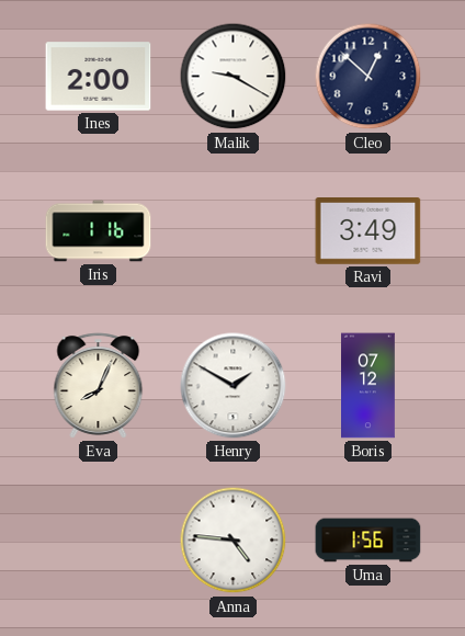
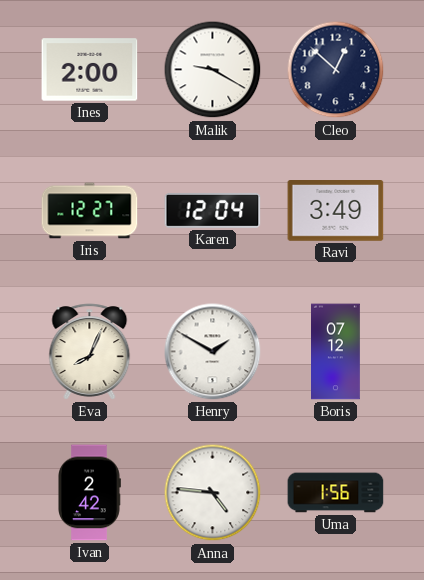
Iris: 1:16 -> 12:27 (90, 211)
Karen: none -> 12:04 (213, 210)
Ivan: none -> 2:42 (89, 493)
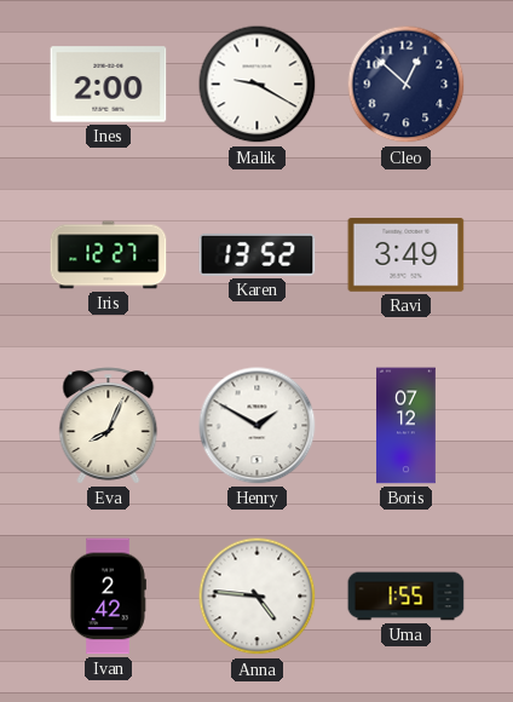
Karen: 12:04 -> 13:52 (258, 254)
Uma: 1:56 -> 1:55 (407, 597)
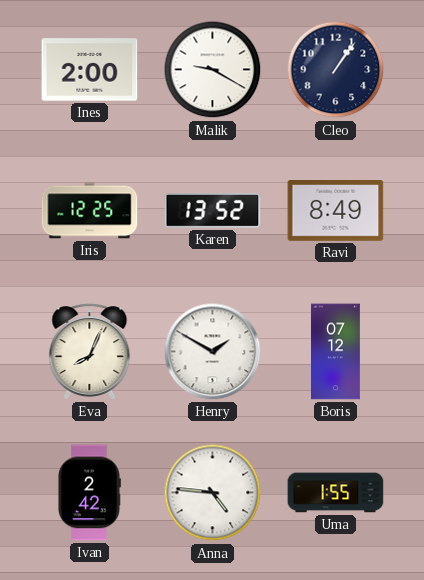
Cleo: 12:52 -> 1:06 (336, 70)
Iris: 12:27 -> 12:25 (90, 211)
Ravi: 3:49 -> 8:49 (336, 211)
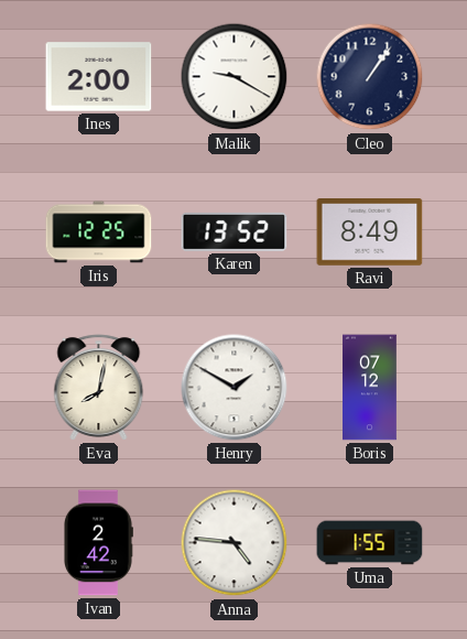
Eva: 8:04 -> 8:02 (99, 388)
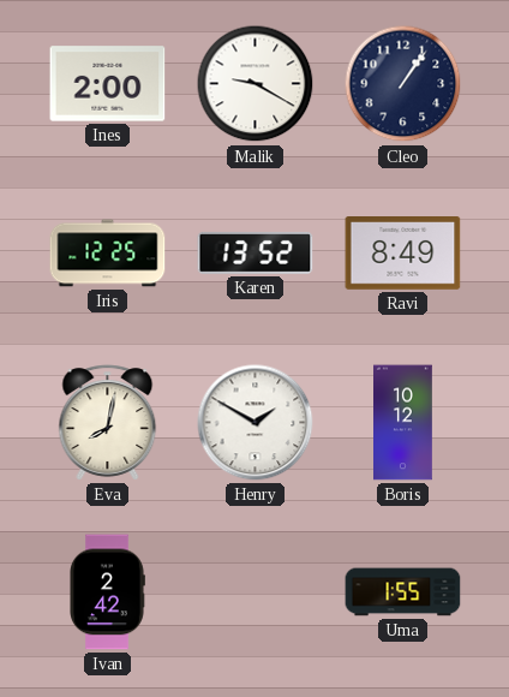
Boris: 07:12 -> 10:12 (403, 423)
Anna: 4:46 -> none (235, 543)
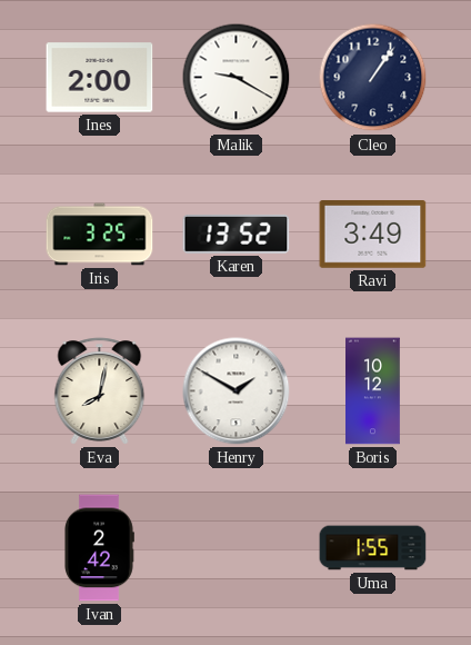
Iris: 12:25 -> 3:25 (100, 235)
Ravi: 8:49 -> 3:49 (373, 235)
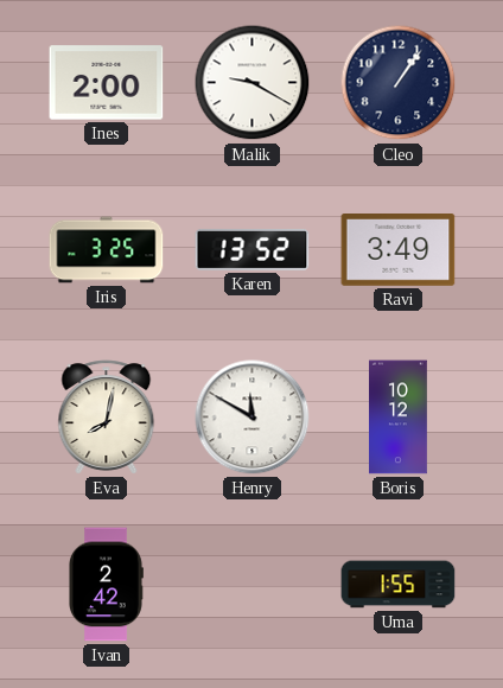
Henry: 1:50 -> 11:50 (253, 418)
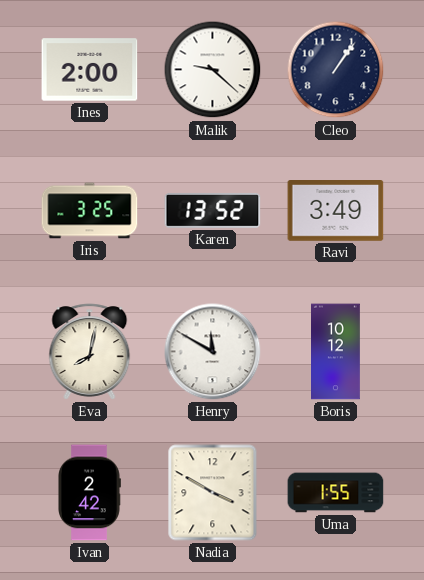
Malik: 9:20 -> 9:22 (213, 70)
Nadia: none -> 3:50 (213, 493)
